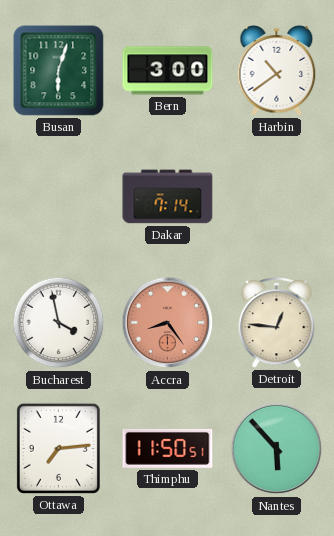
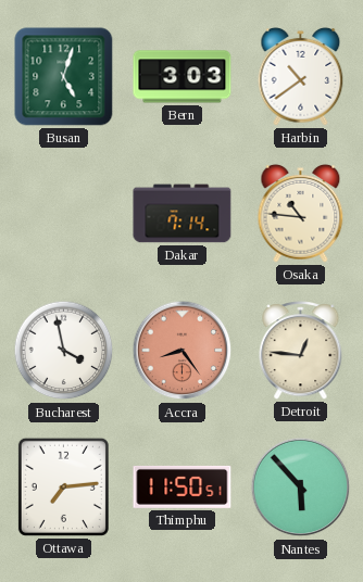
Busan: 6:03 -> 5:03 (64, 77)
Bern: 3:00 -> 3:03 (183, 77)
Osaka: none -> 10:46 (301, 213)
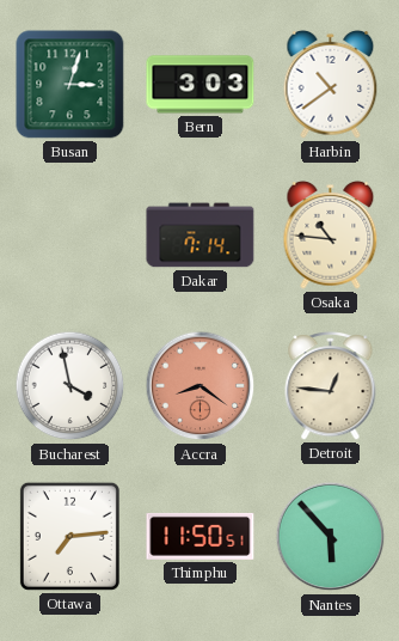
Busan: 5:03 -> 3:03 (70, 85)
Accra: 8:24 -> 8:21 (201, 386)
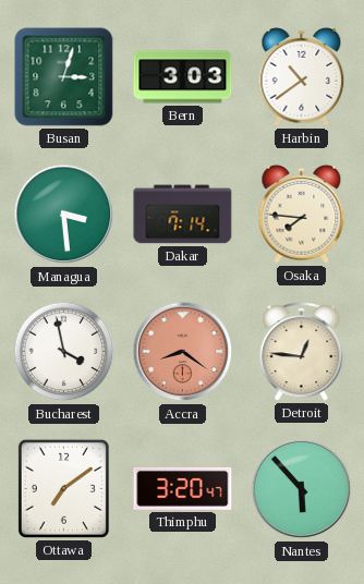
Managua: none -> 3:29 (64, 215)
Osaka: 10:46 -> 7:46 (302, 214)
Ottawa: 7:14 -> 7:09 (63, 488)
Thimphu: 11:50 -> 3:20 (183, 488)
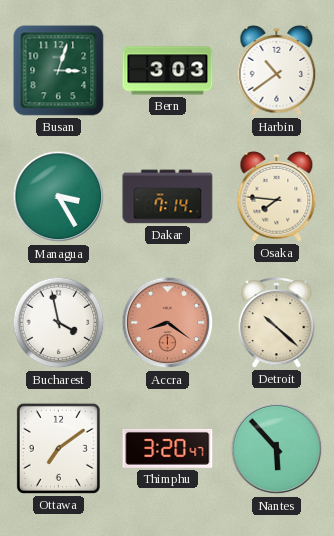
Managua: 3:29 -> 3:25 (59, 197)
Detroit: 12:46 -> 10:22 (277, 323)
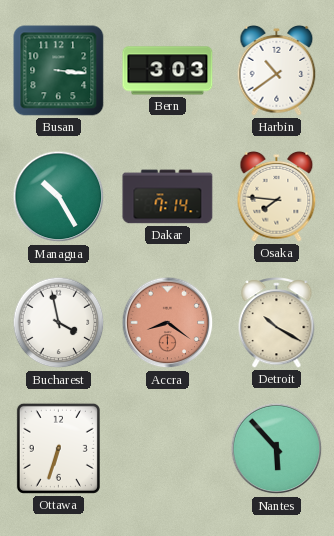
Busan: 3:03 -> 3:16 (59, 71)
Managua: 3:25 -> 10:25 (59, 197)
Detroit: 10:22 -> 10:20 (277, 323)
Ottawa: 7:09 -> 6:33 (58, 448)
Thimphu: 3:20 -> none (168, 448)
